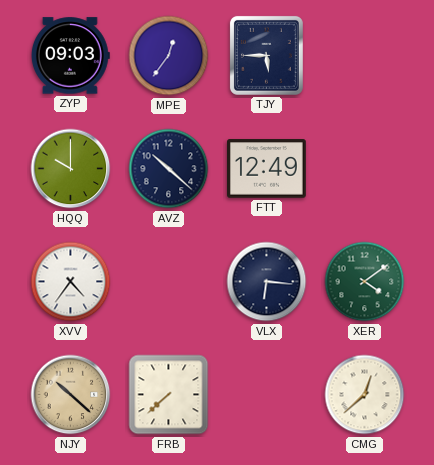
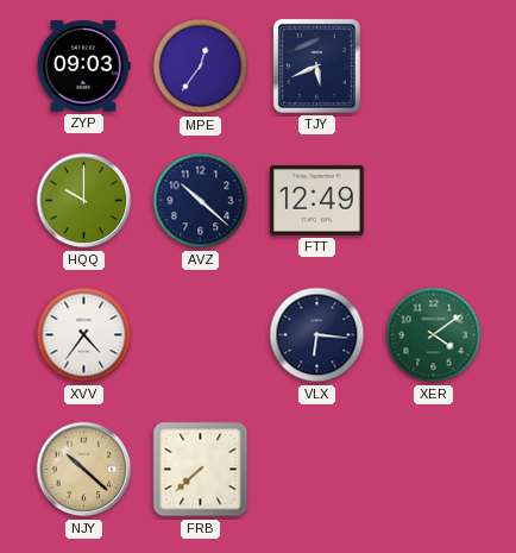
TJY: 5:45 -> 5:41 (316, 65)
CMG: 12:38 -> none (365, 395)
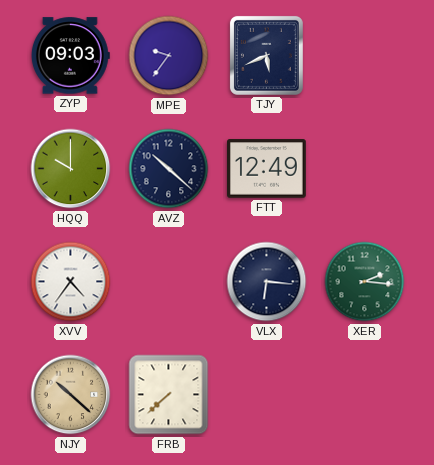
MPE: 12:36 -> 9:36 (169, 56)
XER: 4:09 -> 2:16 (365, 282)
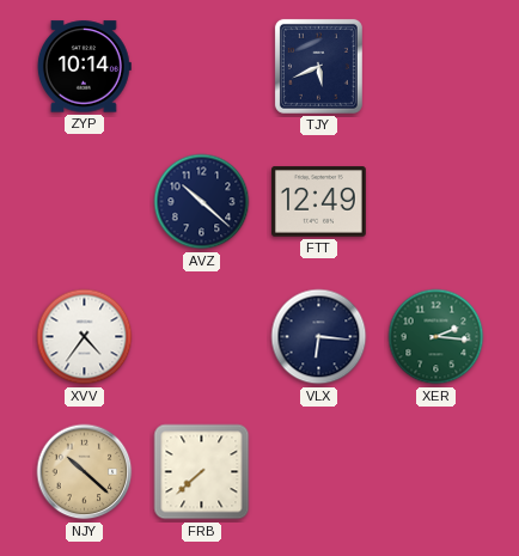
ZYP: 09:03 -> 10:14 (84, 67)
MPE: 9:36 -> none (169, 56)
HQQ: 10:00 -> none (71, 169)
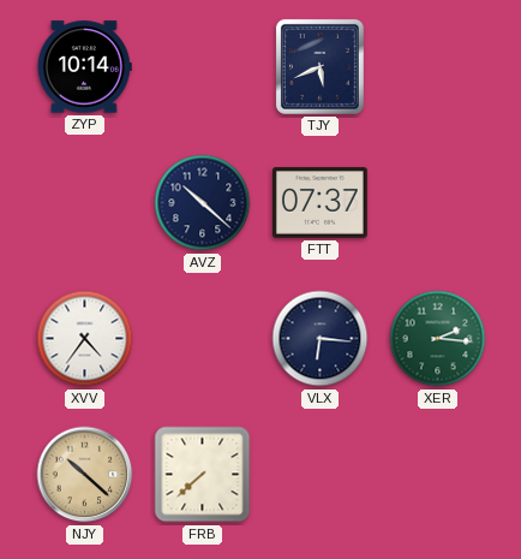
FTT: 12:49 -> 07:37 (321, 203)
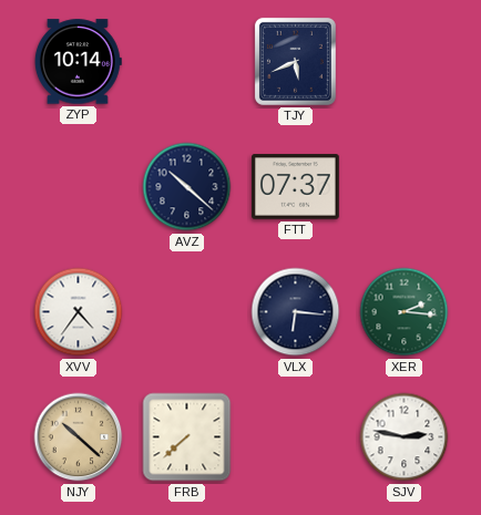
SJV: none -> 2:47 (405, 437)
